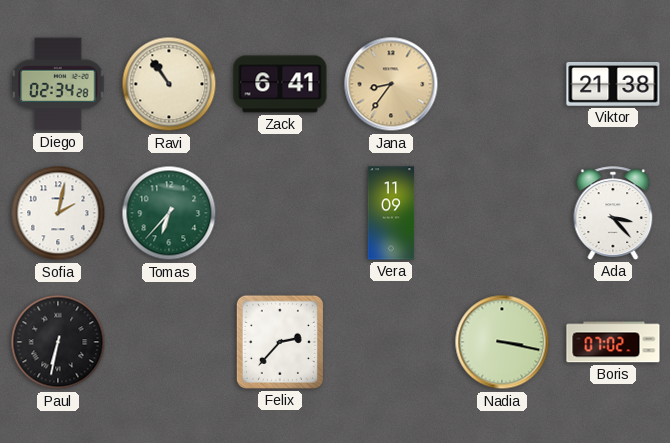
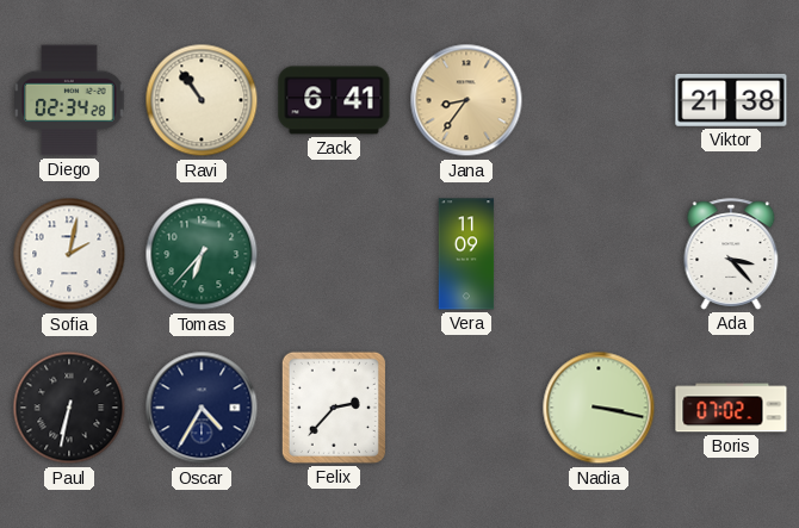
Oscar: none -> 4:35 (202, 408)
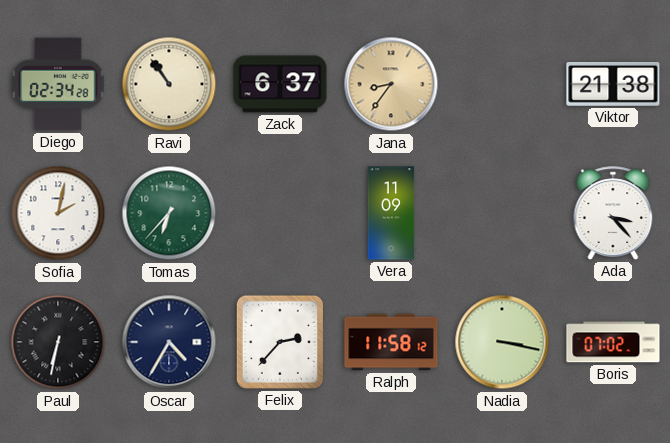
Zack: 6:41 -> 6:37 (280, 84)
Ralph: none -> 11:58 (391, 342)
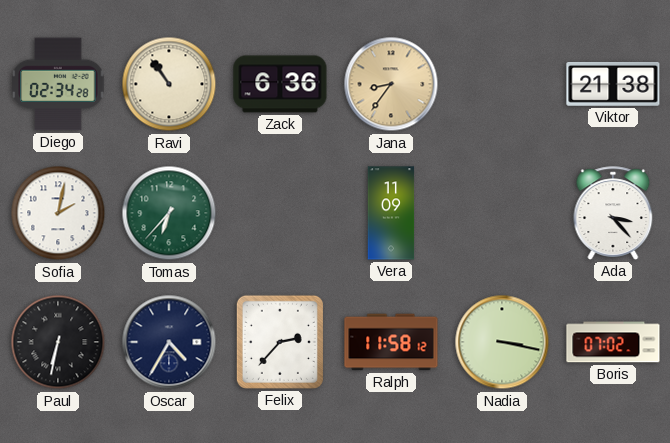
Zack: 6:37 -> 6:36 (280, 84)
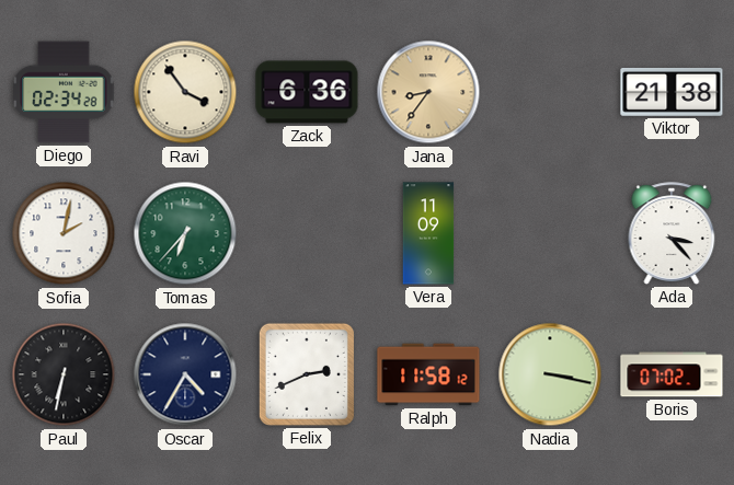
Ravi: 10:54 -> 3:54 (185, 92)
Felix: 2:37 -> 2:41 (307, 374)
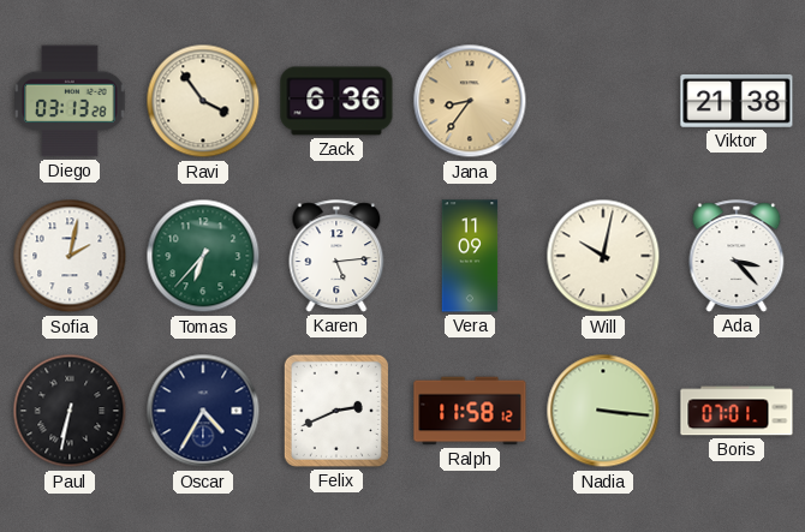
Diego: 02:34 -> 03:13 (70, 101)
Karen: none -> 5:14 (336, 256)
Will: none -> 10:02 (603, 256)
Nadia: 3:17 -> 3:16 (603, 411)
Boris: 07:02 -> 07:01 (737, 411)
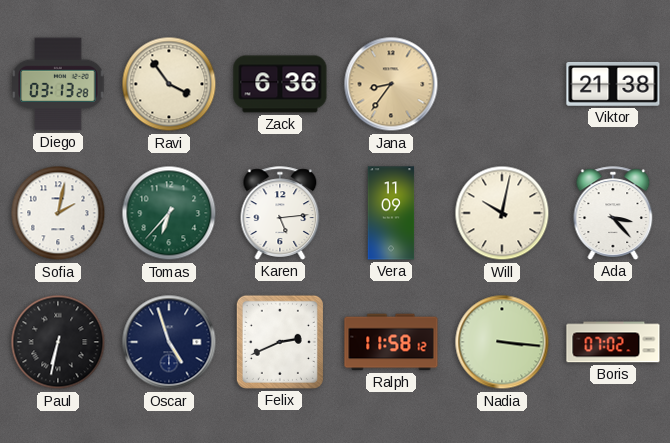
Oscar: 4:35 -> 4:57 (169, 342)
Boris: 07:01 -> 07:02 (613, 342)
